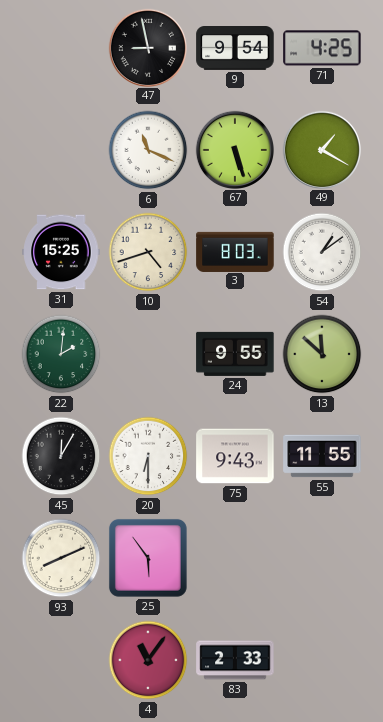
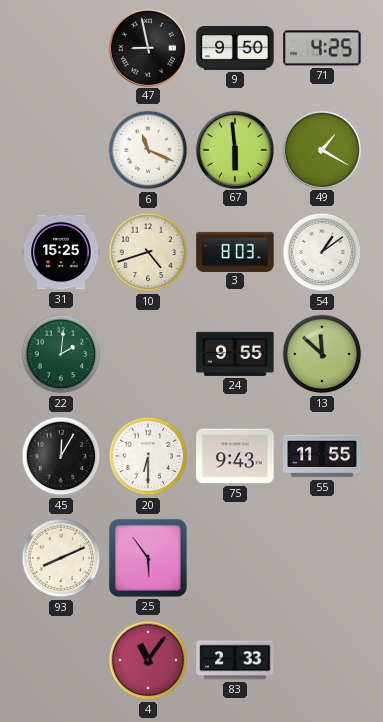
9: 9:54 -> 9:50 (235, 49)
67: 5:27 -> 5:59 (234, 149)
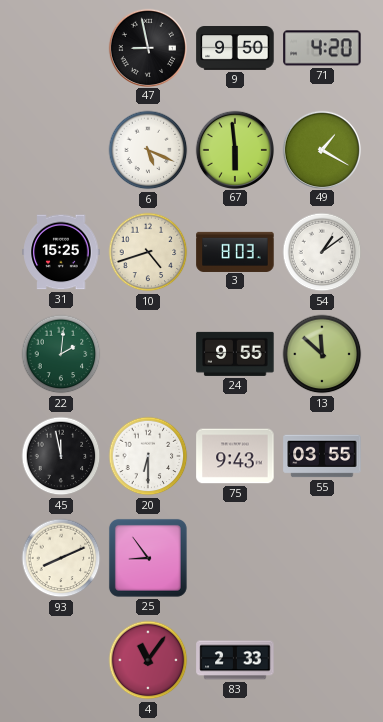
71: 4:25 -> 4:20 (322, 48)
6: 11:19 -> 5:19 (148, 150)
45: 12:05 -> 11:58 (61, 456)
55: 11:55 -> 03:55 (322, 456)
25: 5:54 -> 8:54 (148, 558)
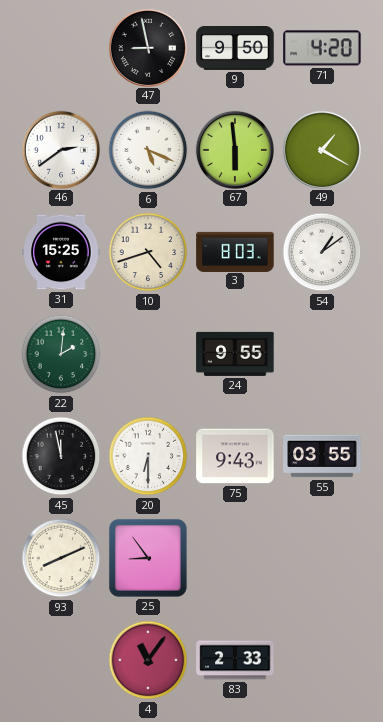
46: none -> 2:39 (60, 149)
13: 11:52 -> none (322, 354)
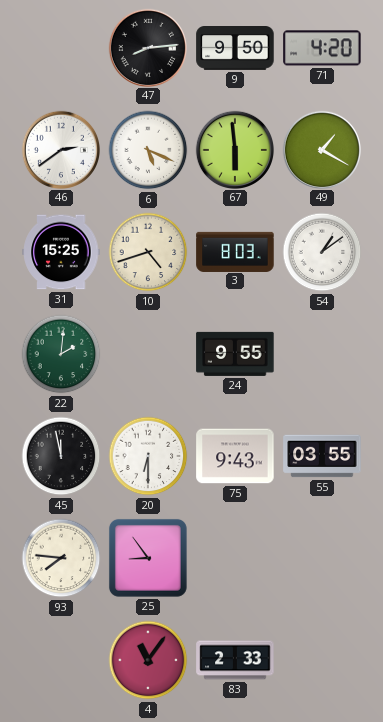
47: 8:58 -> 8:14 (147, 47)
93: 8:11 -> 7:46 (61, 558)
